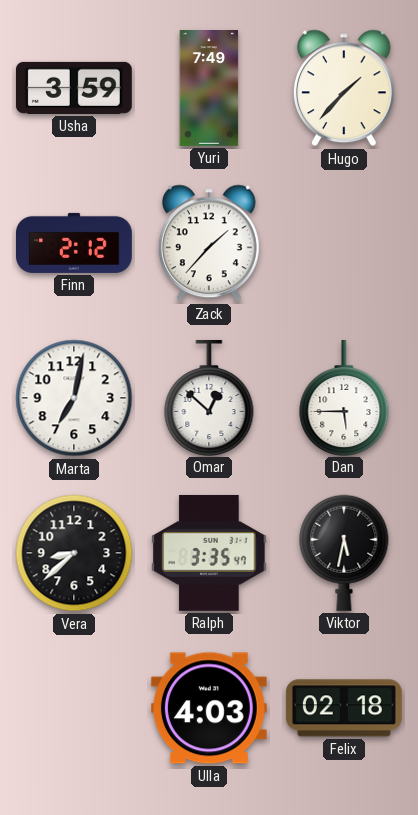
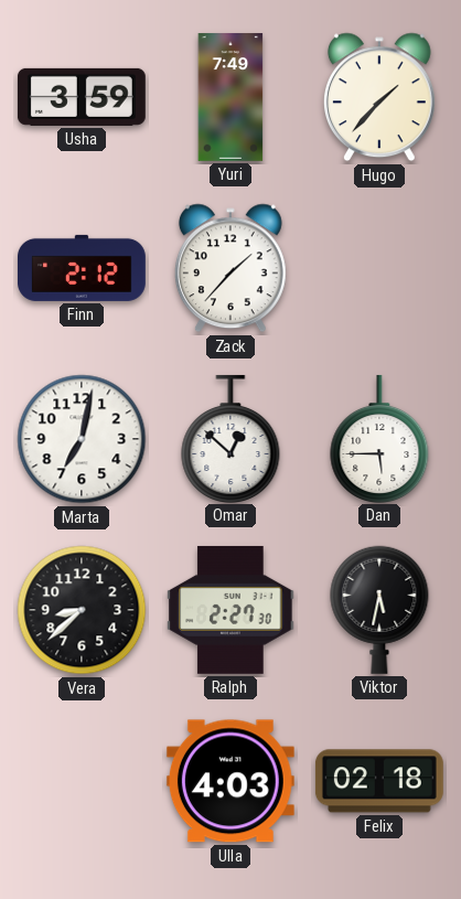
Ralph: 3:35 -> 2:27 (230, 610)
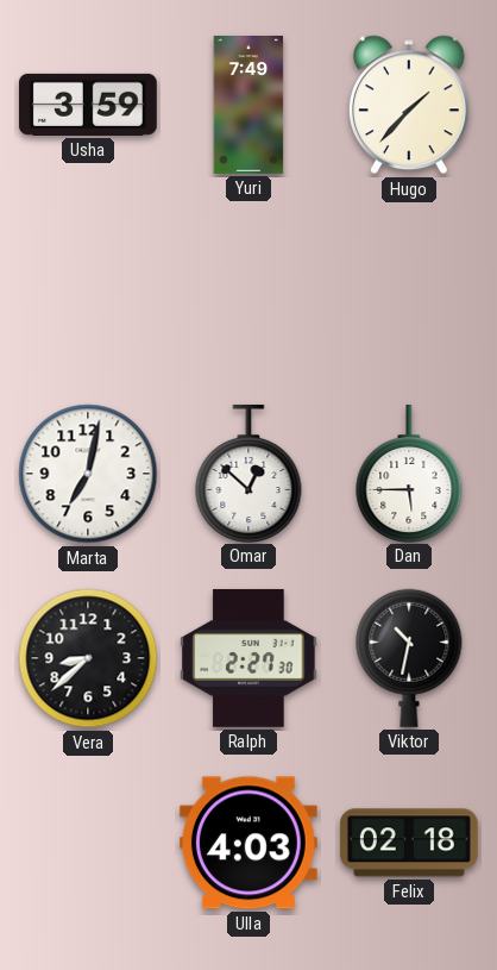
Finn: 2:12 -> none (83, 268)
Zack: 1:37 -> none (230, 268)
Viktor: 5:32 -> 10:32 (409, 658)
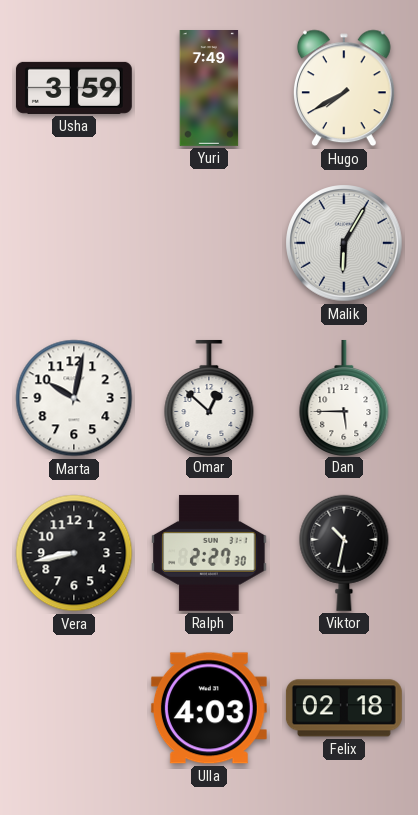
Hugo: 1:37 -> 7:40 (344, 88)
Malik: none -> 6:05 (344, 243)
Marta: 7:02 -> 10:02 (74, 398)
Vera: 8:38 -> 8:43 (74, 553)
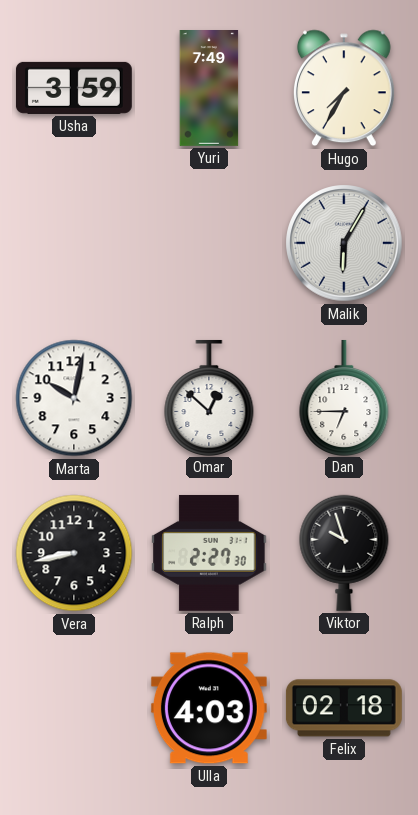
Hugo: 7:40 -> 7:35 (344, 88)
Dan: 5:45 -> 6:45 (344, 397)
Viktor: 10:32 -> 9:57 (344, 553)
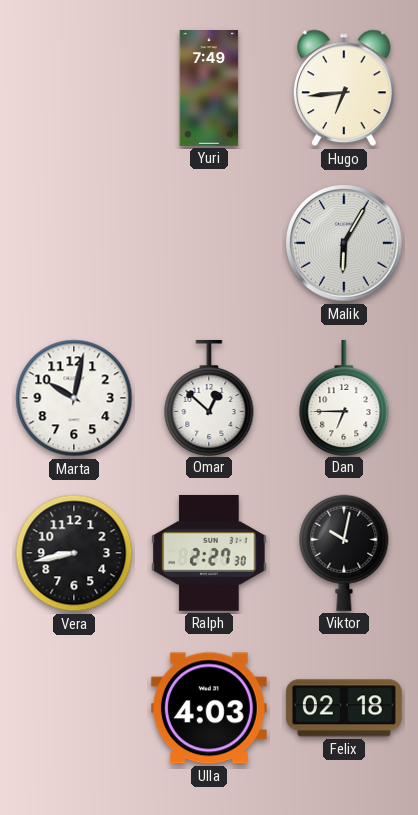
Usha: 3:59 -> none (74, 88)
Hugo: 7:35 -> 6:44 (344, 88)
Viktor: 9:57 -> 10:02 (344, 553)
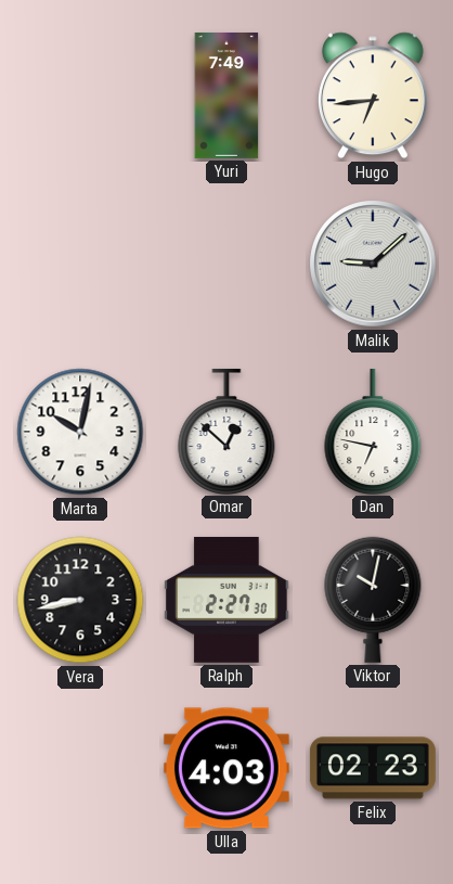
Malik: 6:05 -> 9:08 (373, 264)
Dan: 6:45 -> 6:47 (373, 431)
Felix: 02:18 -> 02:23 (373, 768)
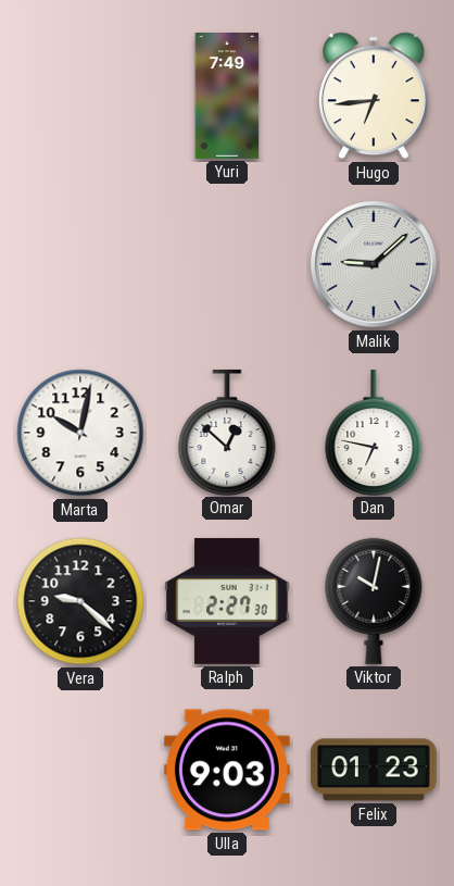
Vera: 8:43 -> 9:22 (80, 601)
Ulla: 4:03 -> 9:03 (227, 770)
Felix: 02:23 -> 01:23 (374, 770)
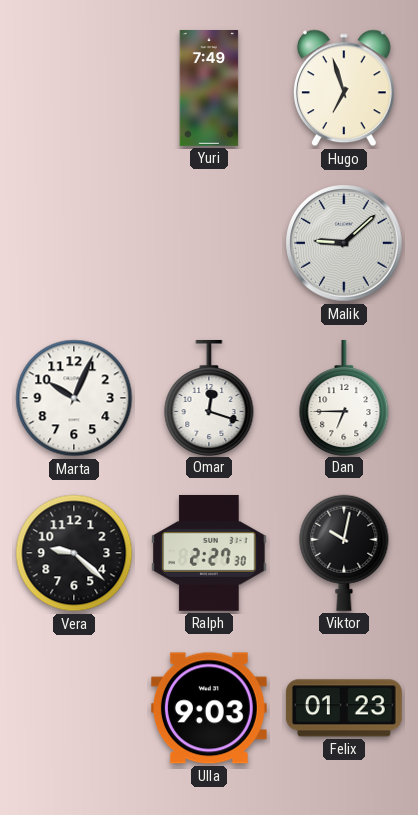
Hugo: 6:44 -> 6:57 (344, 88)
Marta: 10:02 -> 10:04 (74, 398)
Omar: 12:52 -> 12:18 (209, 397)
Dan: 6:47 -> 6:45 (344, 397)
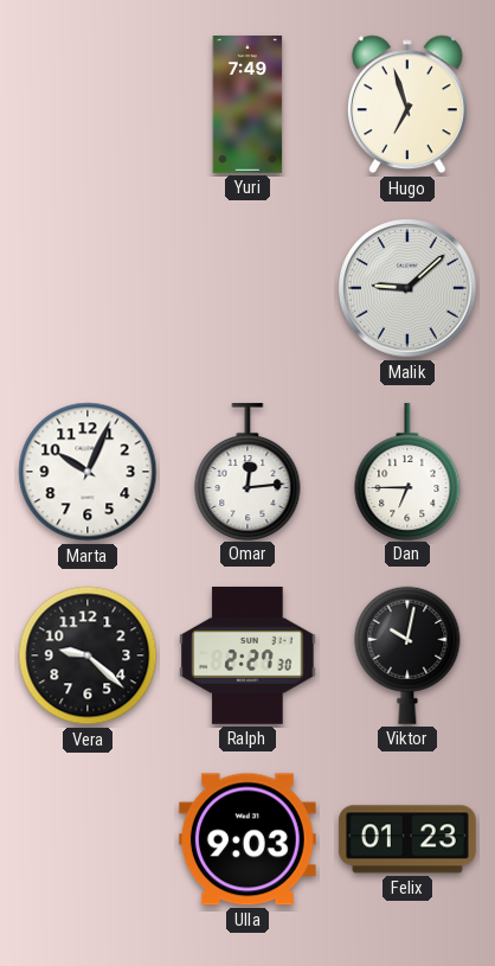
Omar: 12:18 -> 12:14 (247, 471)
